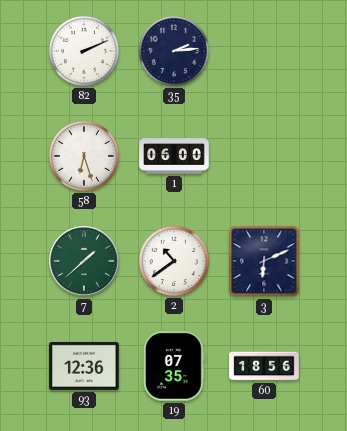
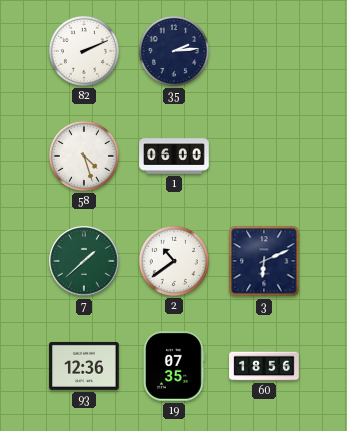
58: 6:27 -> 4:27 (84, 156)
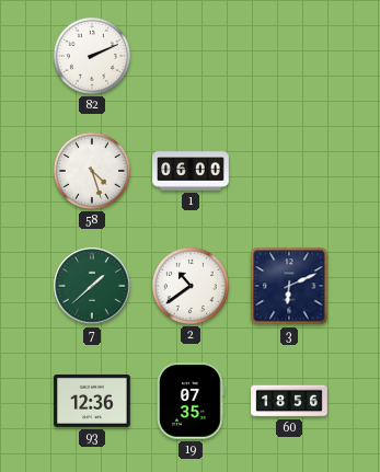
35: 2:14 -> none (174, 51)
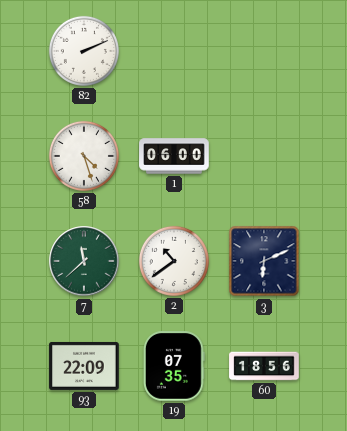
7: 1:38 -> 11:38 (84, 261)
93: 12:36 -> 22:09 (84, 366)
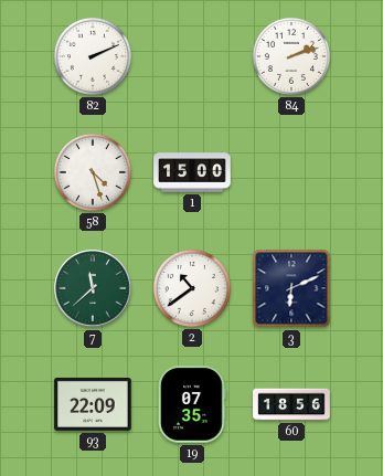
84: none -> 2:12 (291, 56)
1: 06:00 -> 15:00 (192, 172)
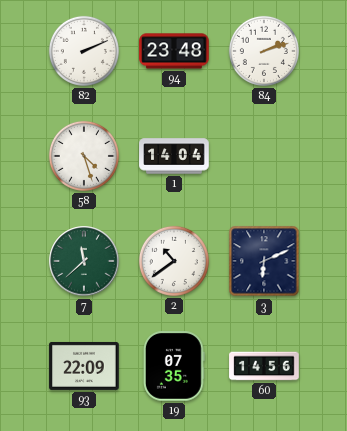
94: none -> 23:48 (174, 51)
1: 15:00 -> 14:04 (174, 156)
60: 18:56 -> 14:56 (264, 366)
